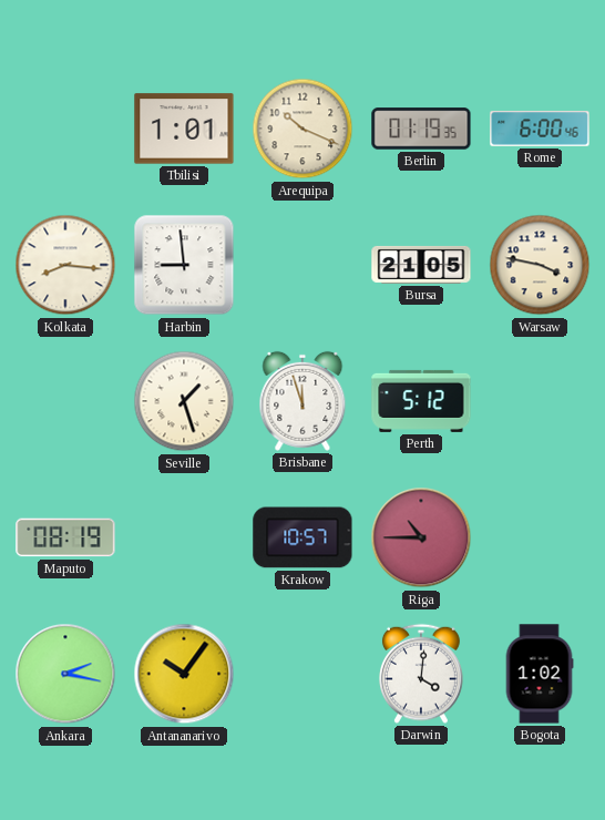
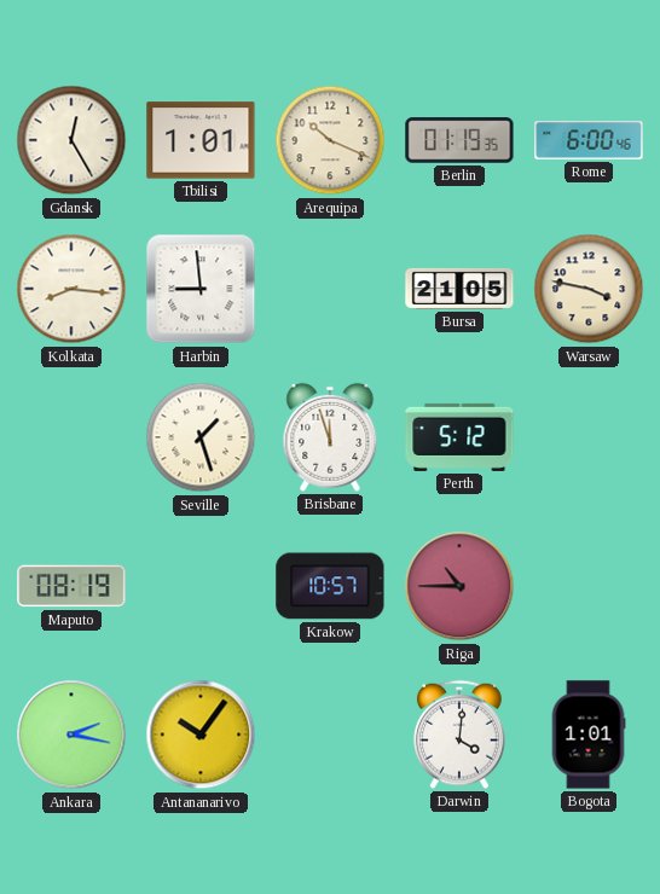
Gdansk: none -> 12:25 (71, 140)
Bogota: 1:02 -> 1:01 (589, 735)
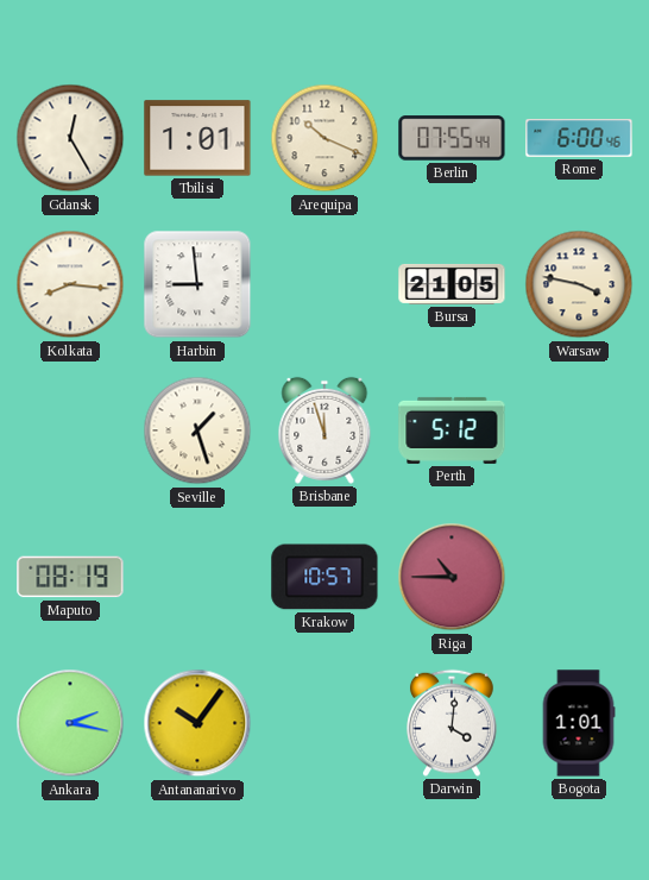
Berlin: 01:19 -> 07:55 (452, 138)
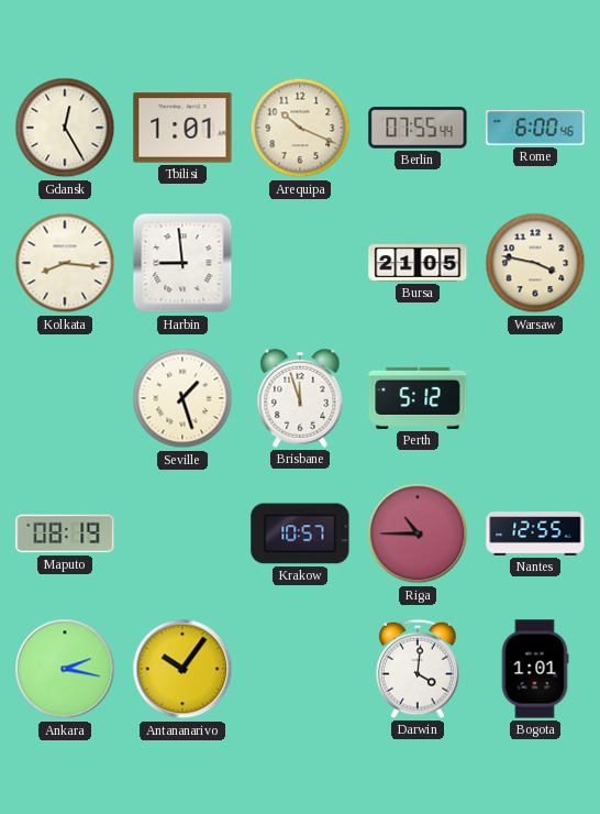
Nantes: none -> 12:55 (535, 533)
